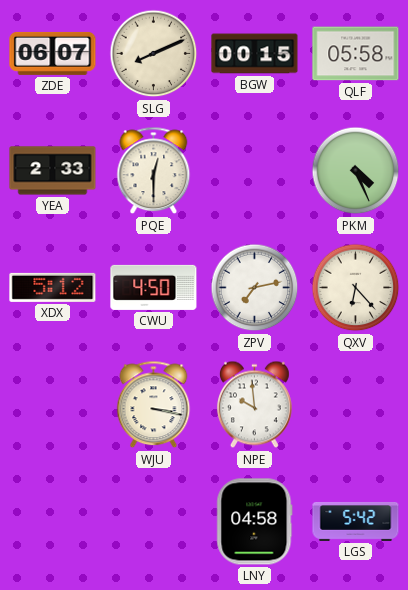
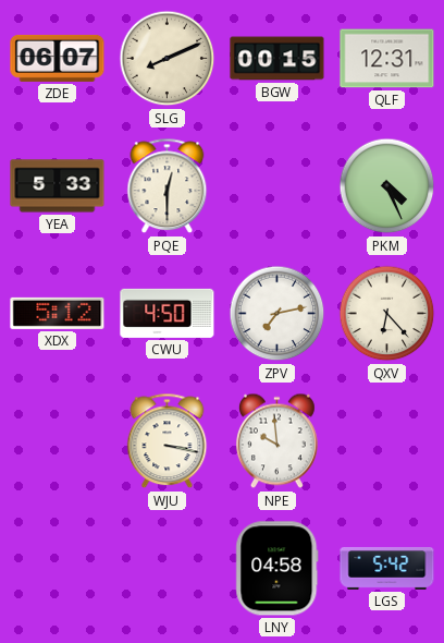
QLF: 05:58 -> 12:31 (387, 59)
YEA: 2:33 -> 5:33 (58, 186)
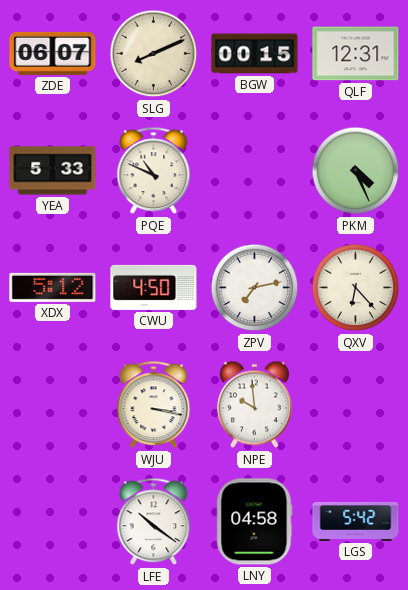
PQE: 12:30 -> 10:49 (154, 171)
LFE: none -> 10:21 (154, 522)
